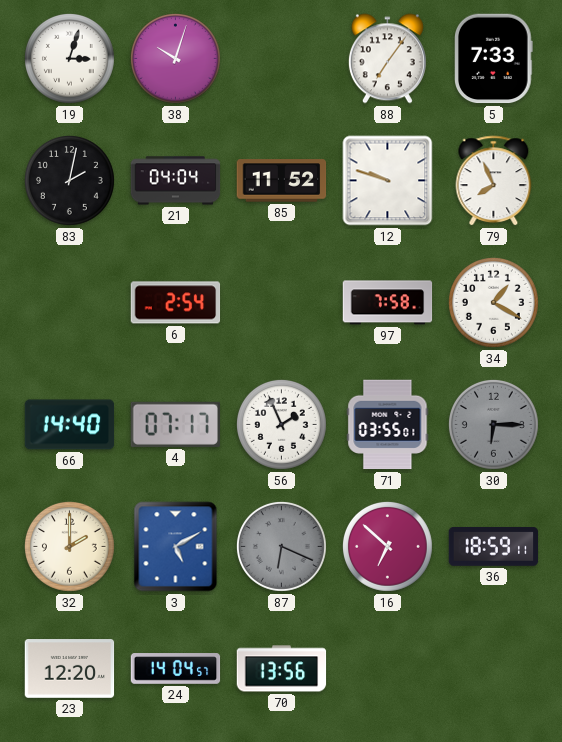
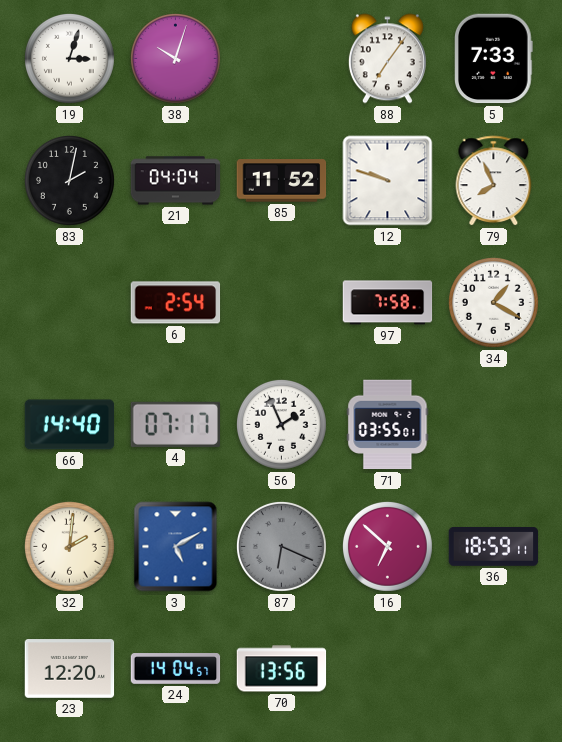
30: 6:15 -> none (493, 424)
32: 2:00 -> 2:01 (69, 546)
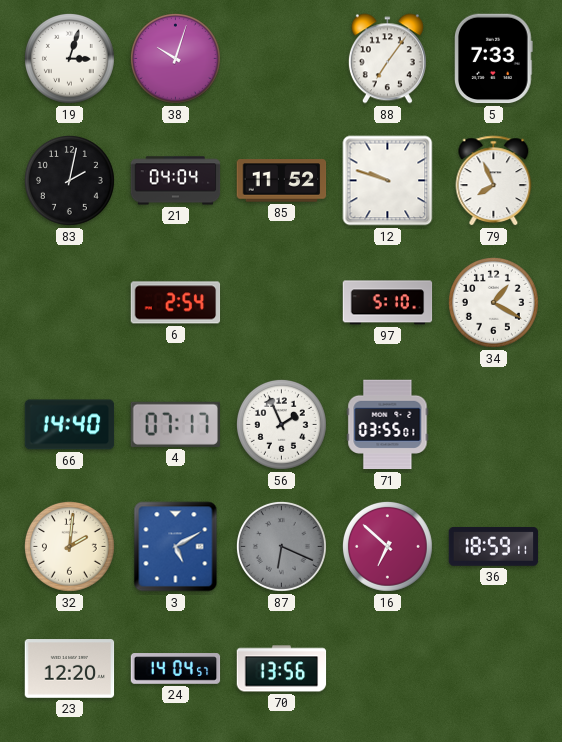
97: 7:58 -> 5:10 (388, 303)
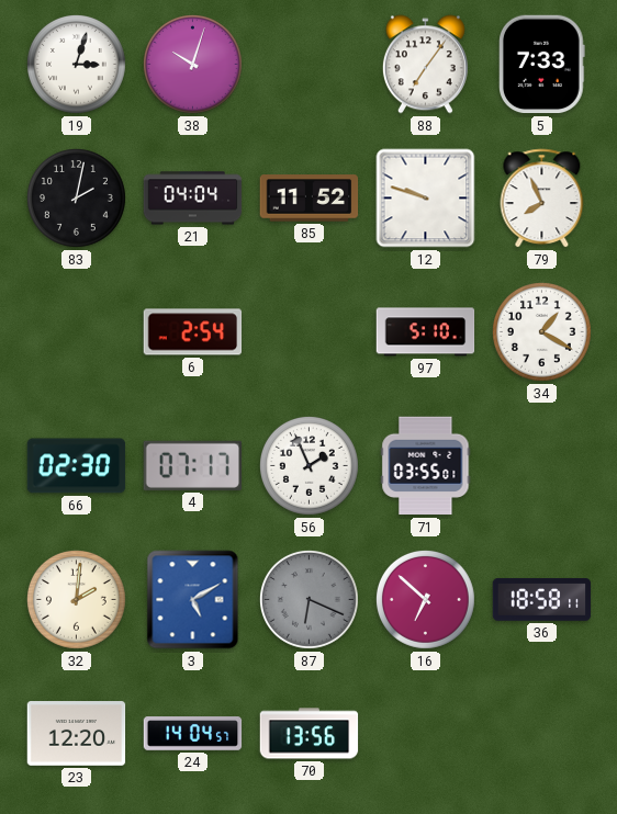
66: 14:40 -> 02:30 (77, 466)
36: 18:59 -> 18:58 (542, 600)
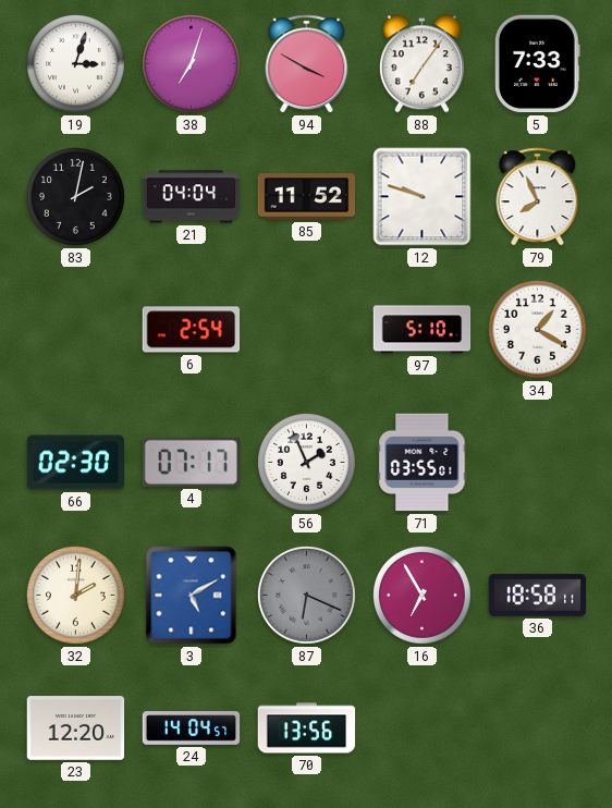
38: 10:03 -> 7:03 (191, 63)
94: none -> 3:50 (307, 64)
16: 6:52 -> 6:55 (421, 595)
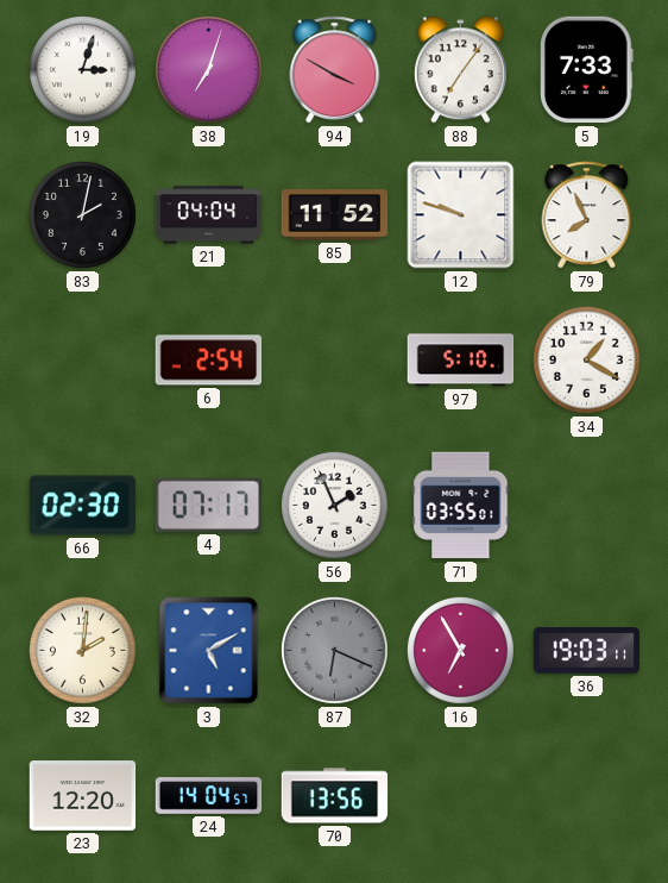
36: 18:58 -> 19:03 (587, 651)
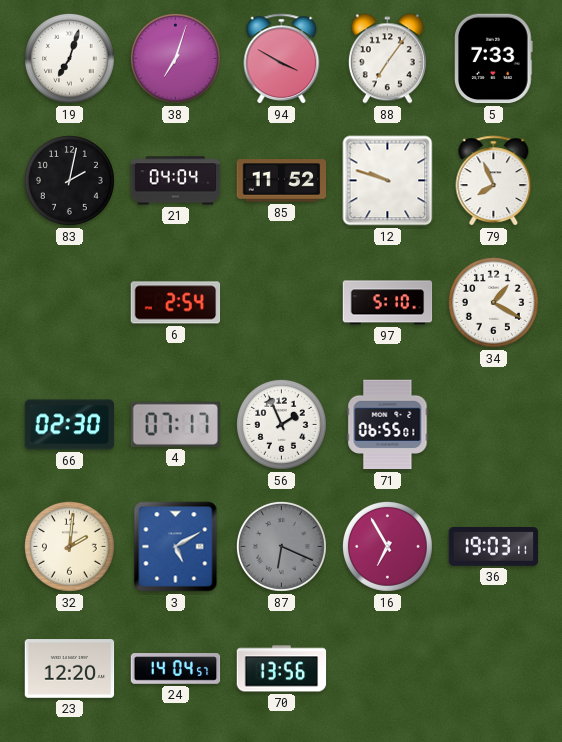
19: 3:03 -> 7:03 (69, 58)
71: 03:55 -> 06:55 (388, 425)
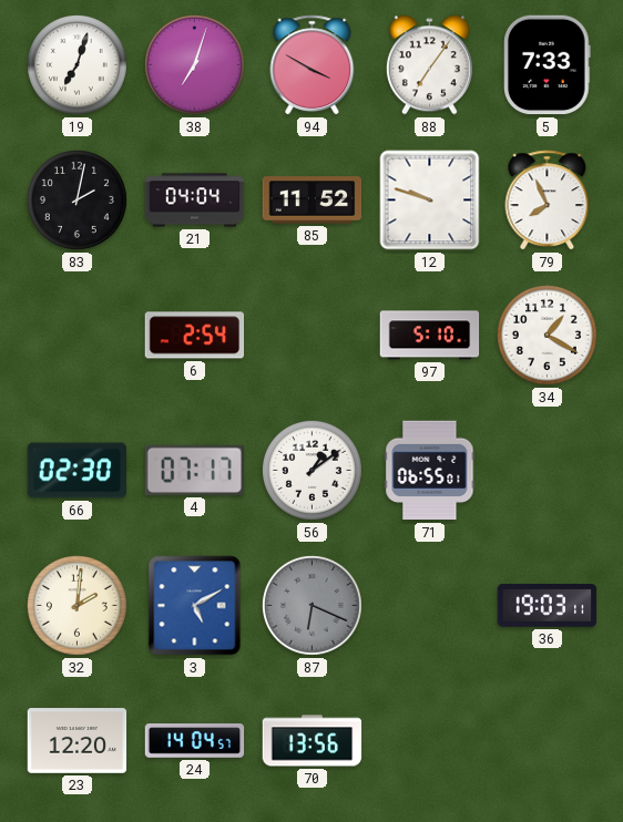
56: 1:56 -> 1:09 (311, 470)
16: 6:55 -> none (387, 546)
